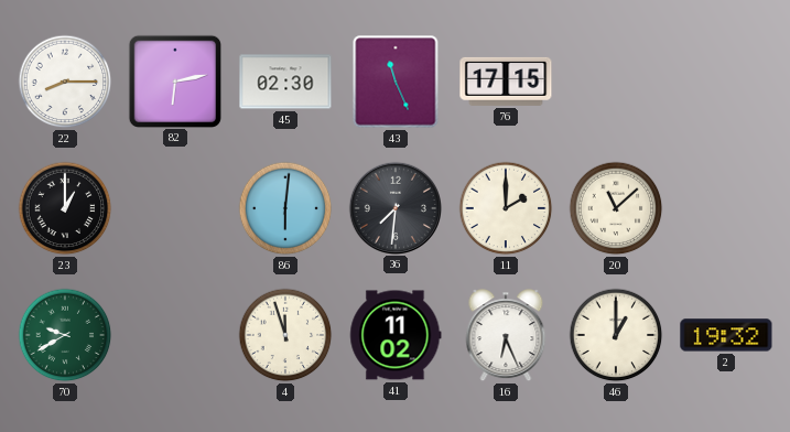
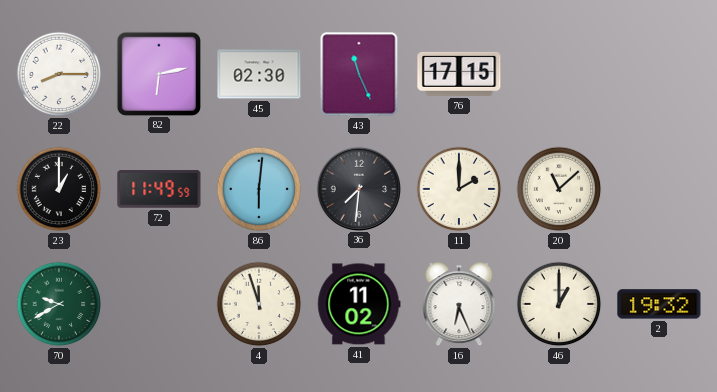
72: none -> 11:49 (159, 189)
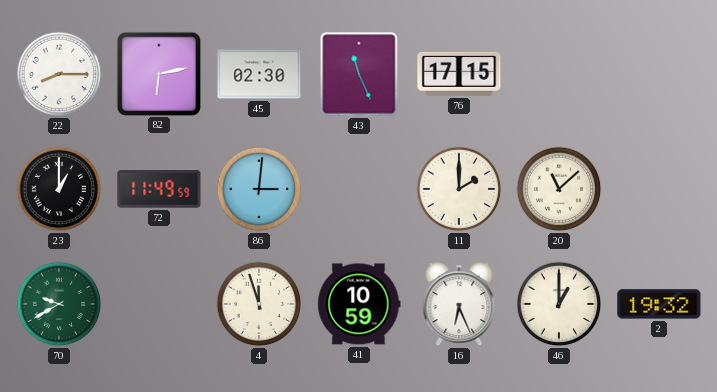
86: 6:01 -> 3:01 (259, 189)
36: 7:31 -> none (358, 188)
41: 11:02 -> 10:59 (359, 304)
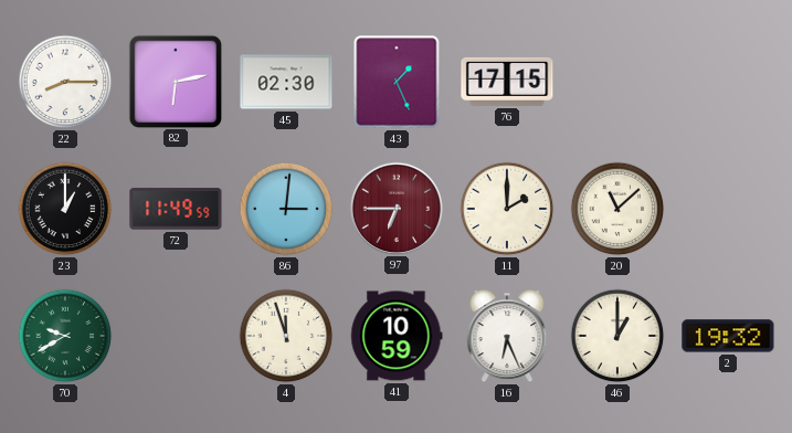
43: 11:26 -> 1:26 (397, 82)
97: none -> 6:45 (395, 208)
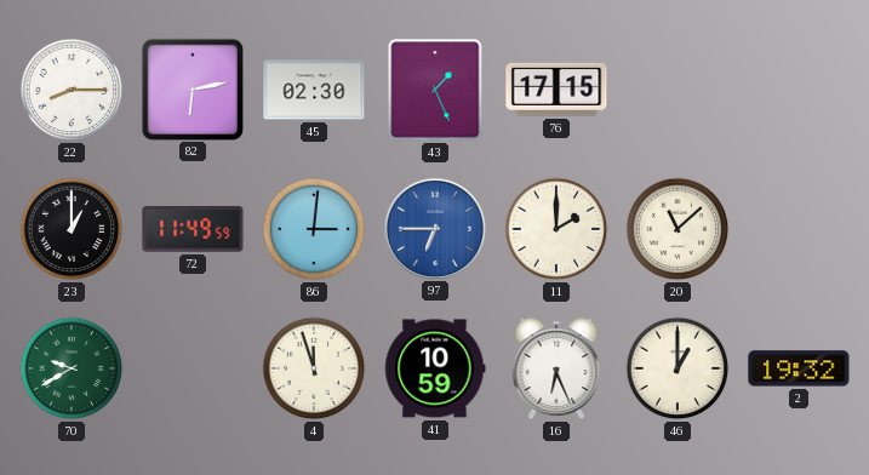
97 dial: burgundy -> blue (434, 228)
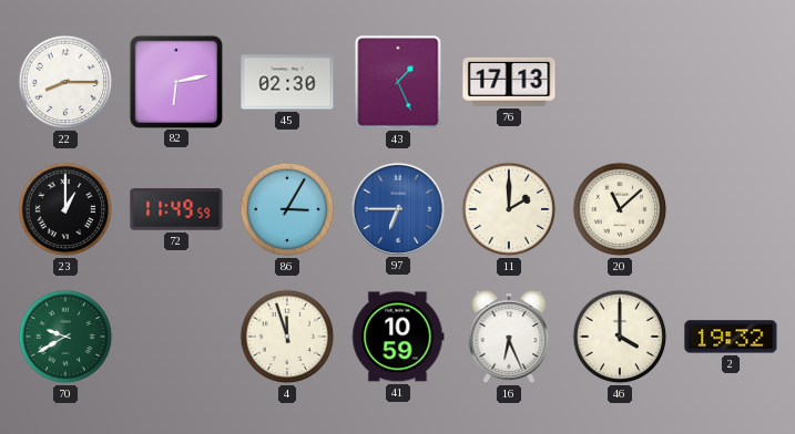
76: 17:15 -> 17:13 (509, 82)
86: 3:01 -> 3:05 (287, 209)
46: 1:00 -> 4:00 (620, 337)
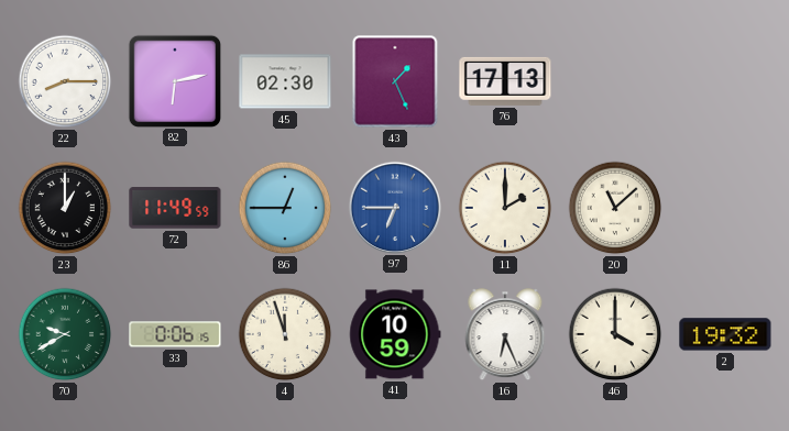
86: 3:05 -> 12:45 (285, 208)
33: none -> 0:06 (175, 334)
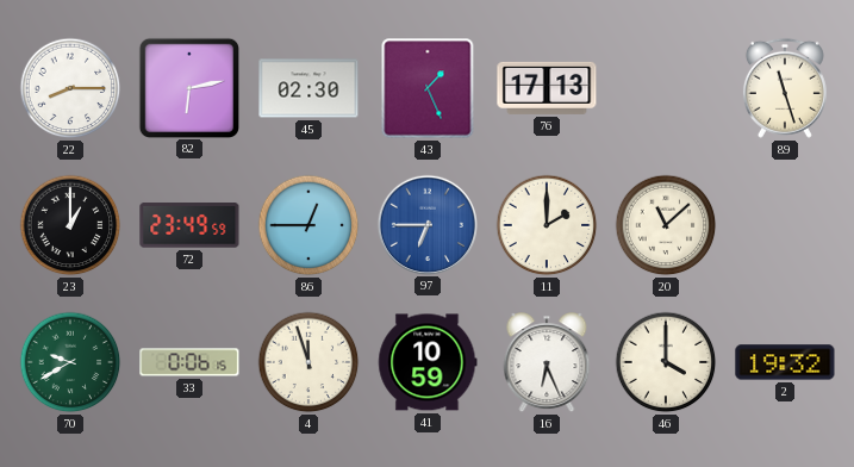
89: none -> 11:27 (785, 88)
72: 11:49 -> 23:49 (189, 225)
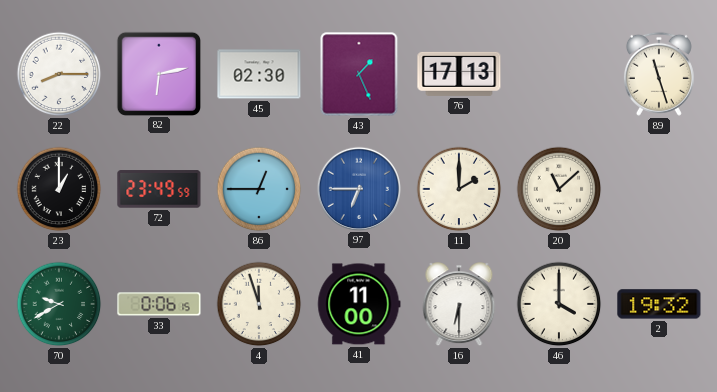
41: 10:59 -> 11:00 (359, 304)
16: 6:26 -> 6:30 (459, 305)
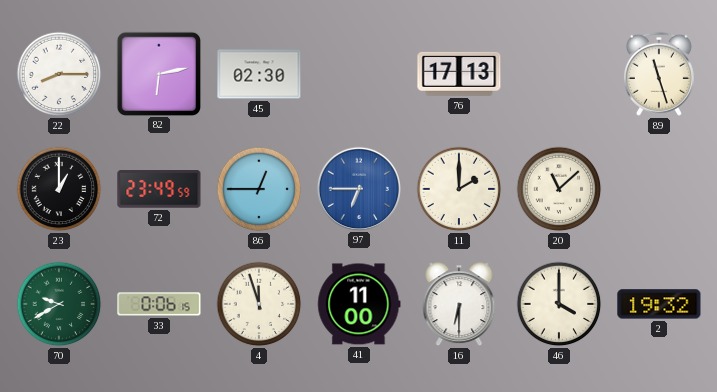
43: 1:26 -> none (359, 74)
